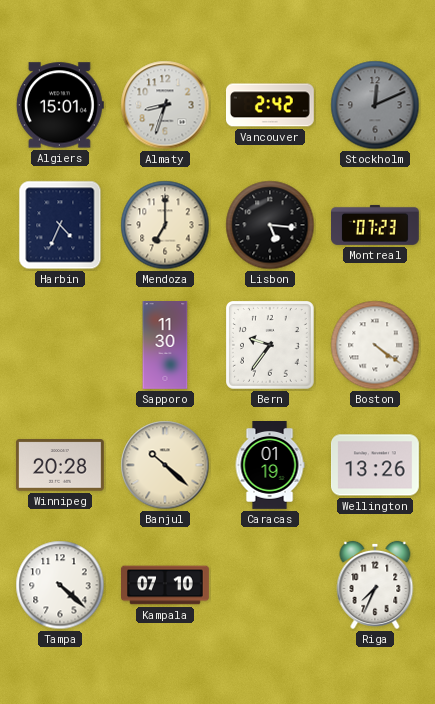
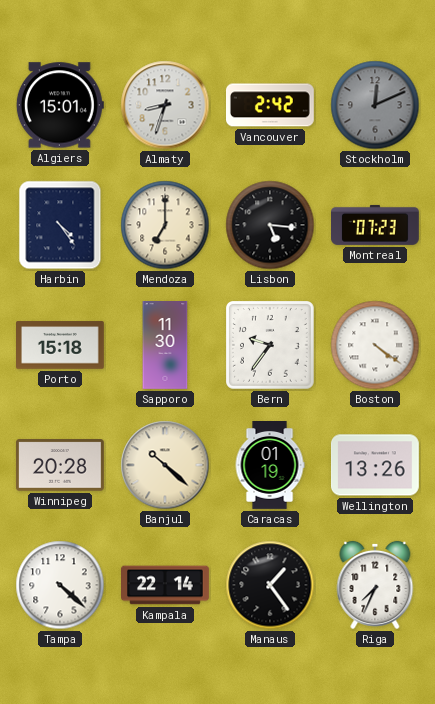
Harbin: 4:34 -> 4:24 (60, 225)
Porto: none -> 15:18 (61, 345)
Kampala: 07:10 -> 22:14 (166, 585)
Manaus: none -> 1:24 (270, 585)
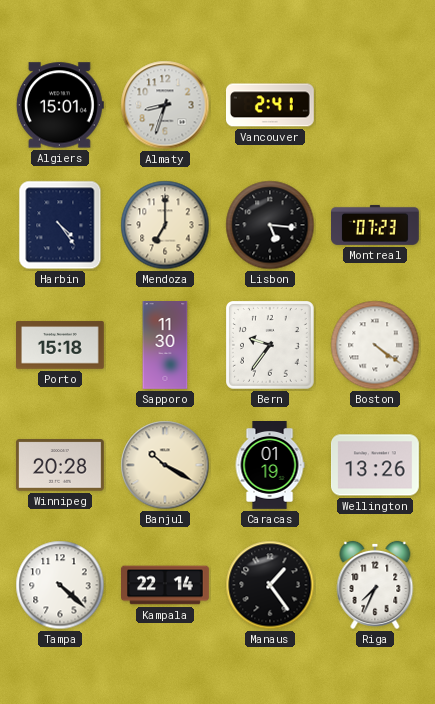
Vancouver: 2:42 -> 2:41 (271, 105)
Stockholm: 12:11 -> none (375, 105)
Banjul: 10:22 -> 10:20 (165, 465)
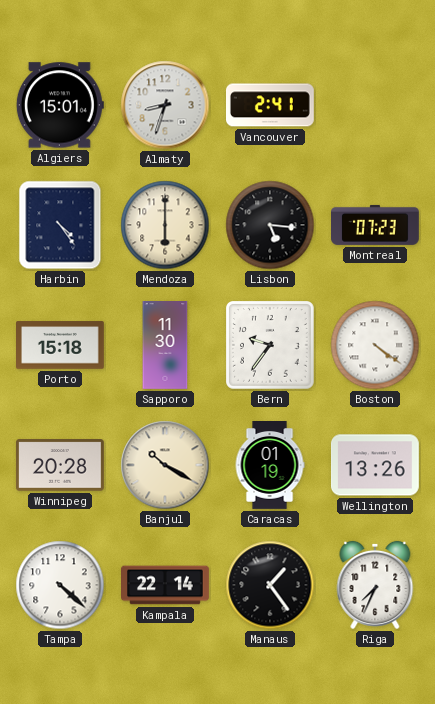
Mendoza: 7:00 -> 6:00 (165, 225)
